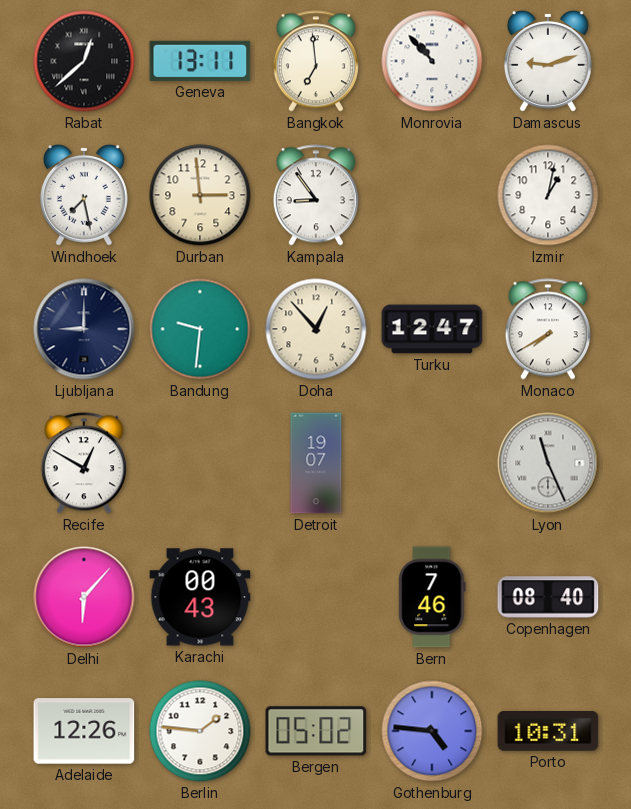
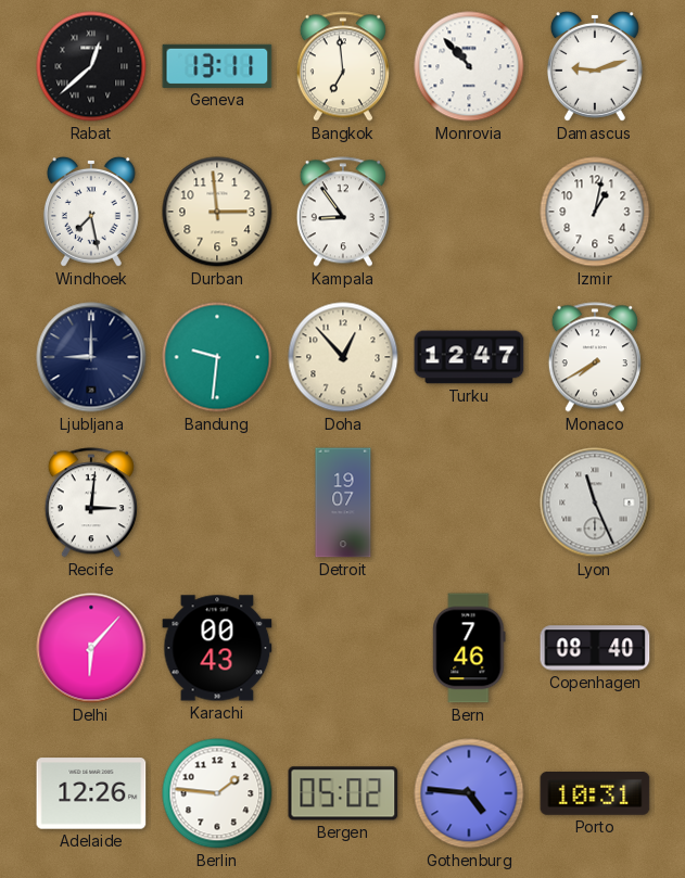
Recife: 12:50 -> 3:01 (91, 502)
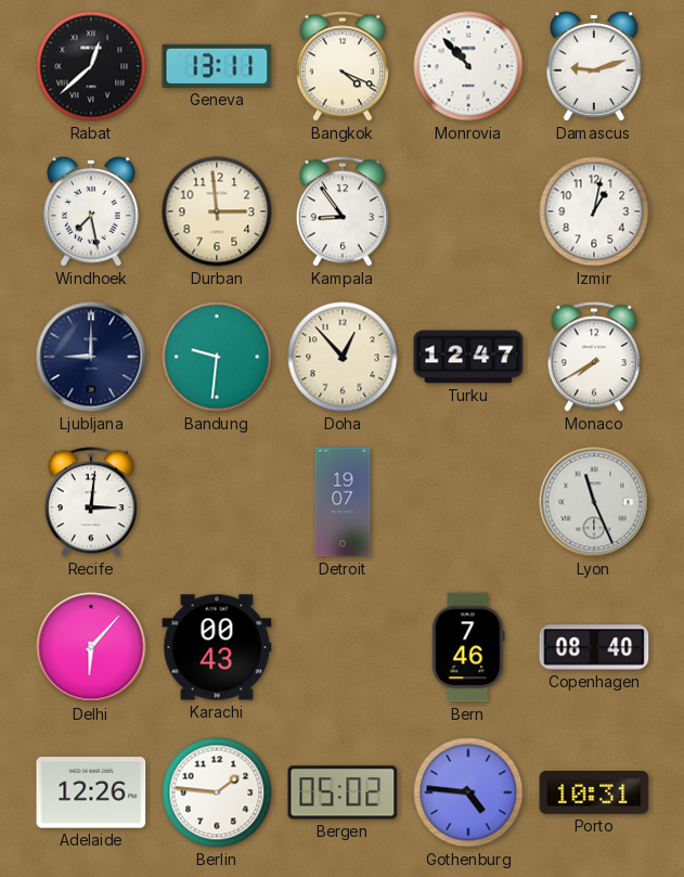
Bangkok: 6:59 -> 4:19 (343, 66)
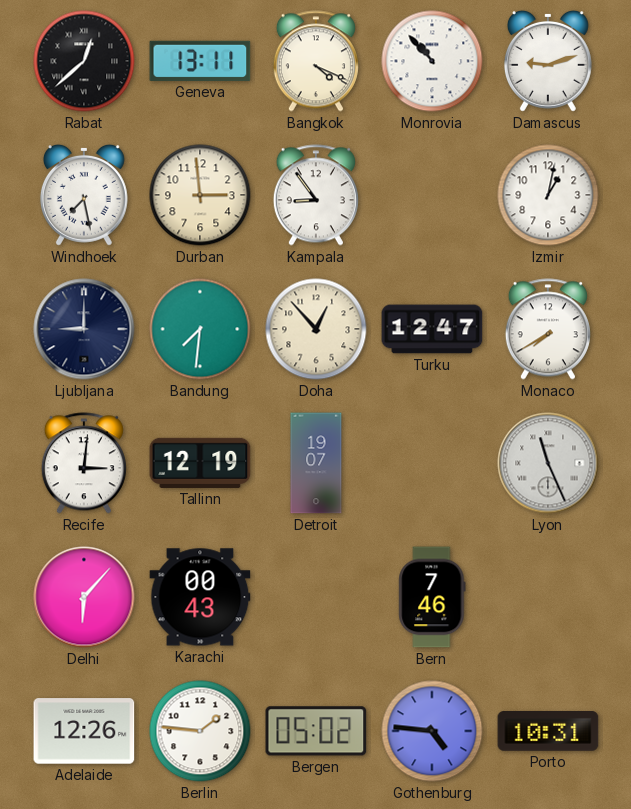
Bandung: 9:31 -> 7:31 (200, 329)
Tallinn: none -> 12:19 (200, 463)
Copenhagen: 08:40 -> none (594, 647)
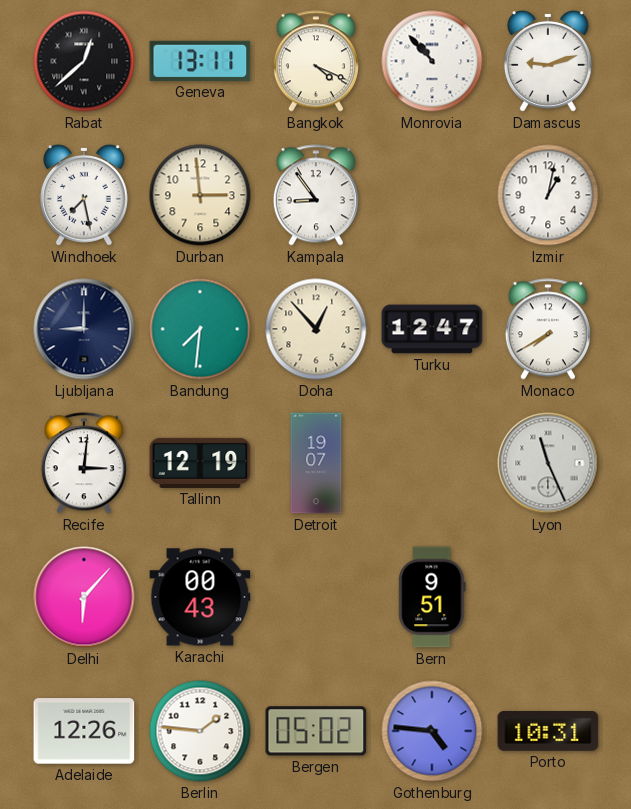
Bern: 7:46 -> 9:51 (432, 597)
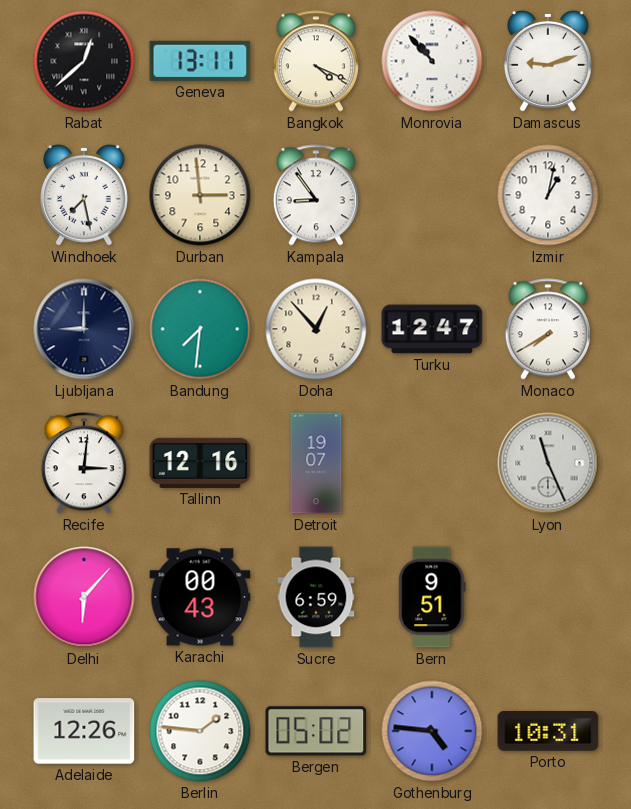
Tallinn: 12:19 -> 12:16 (200, 463)
Sucre: none -> 6:59 (316, 597)
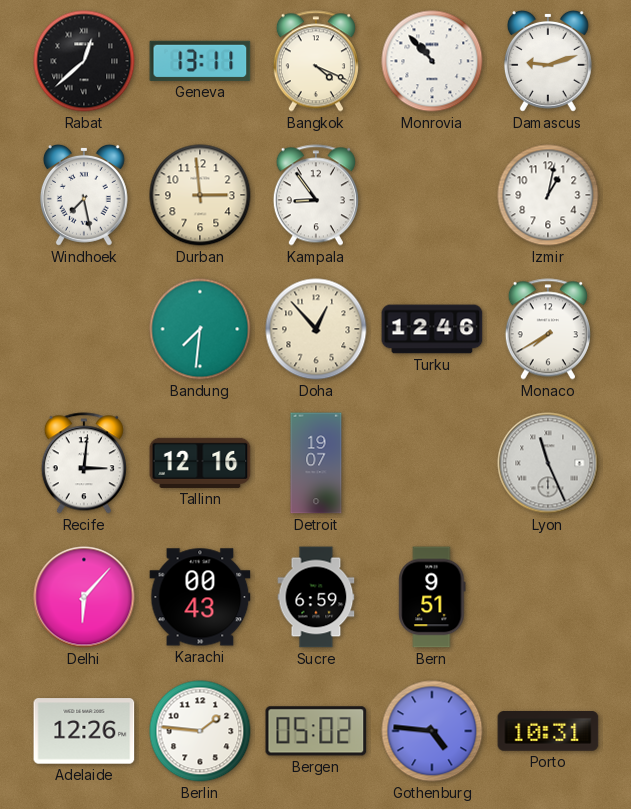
Ljubljana: 9:00 -> none (84, 329)
Turku: 12:47 -> 12:46 (432, 329)
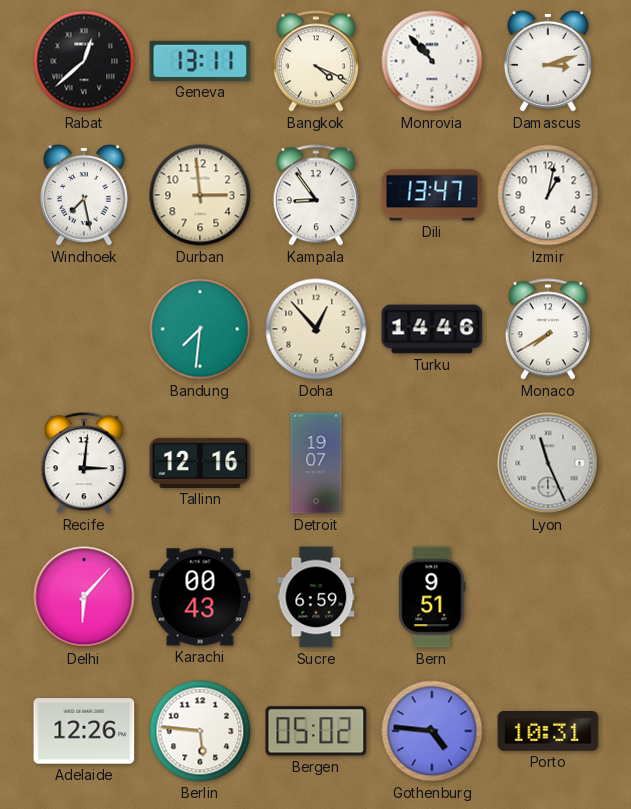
Damascus: 9:12 -> 3:12 (548, 61)
Dili: none -> 13:47 (432, 195)
Turku: 12:46 -> 14:46 (432, 329)
Berlin: 1:46 -> 5:46 (200, 731)
